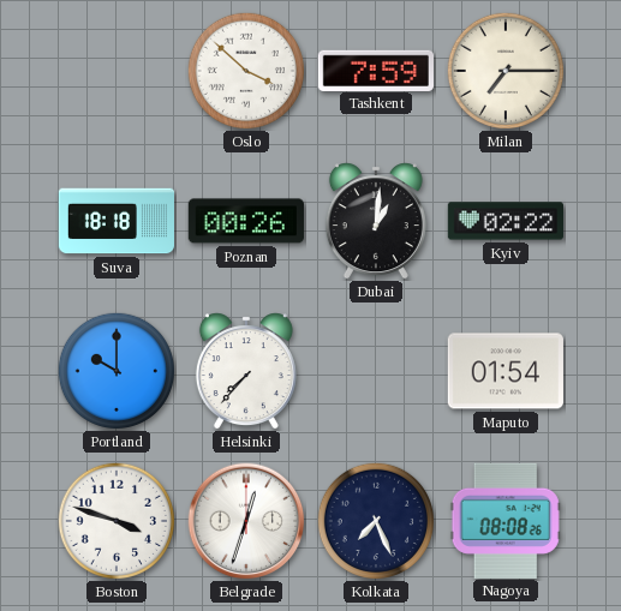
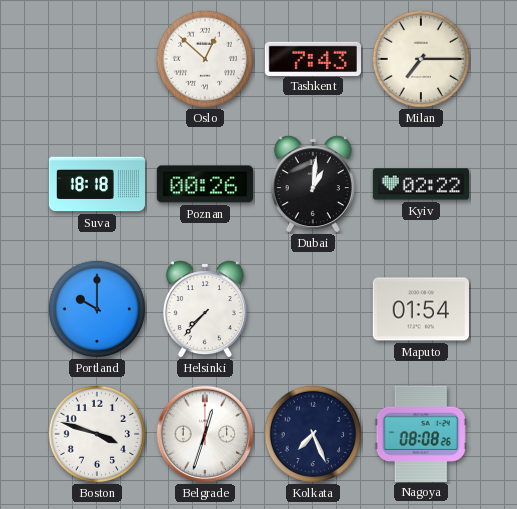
Oslo: 3:52 -> 12:52 (204, 58)
Tashkent: 7:59 -> 7:43 (312, 58)
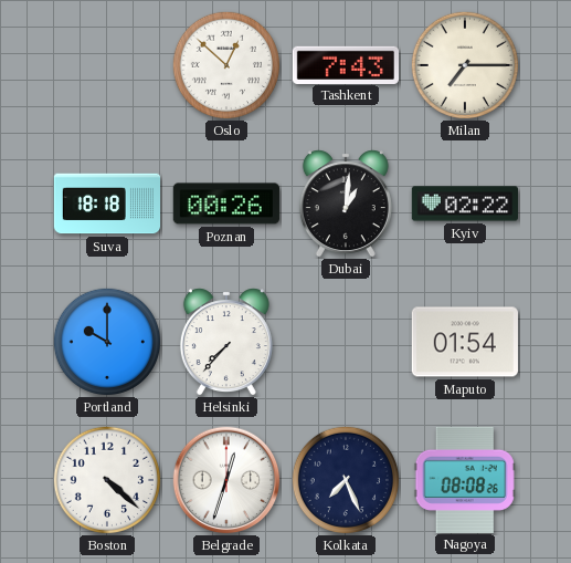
Boston: 3:48 -> 4:22 (106, 479)
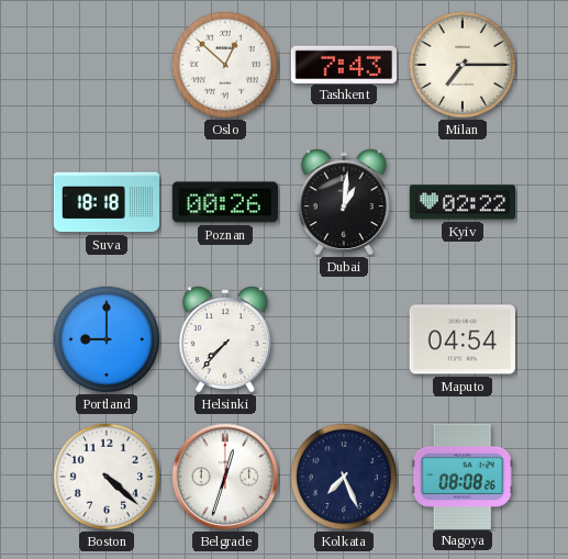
Portland: 10:00 -> 9:00 (105, 338)
Maputo: 01:54 -> 04:54 (461, 339)
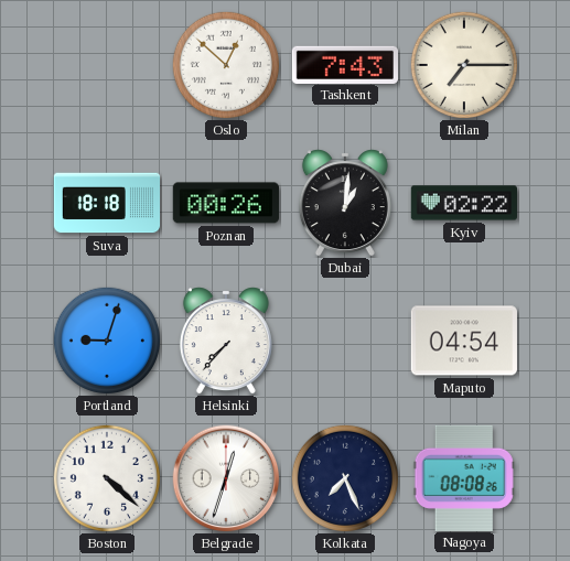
Portland: 9:00 -> 9:03 (106, 339)
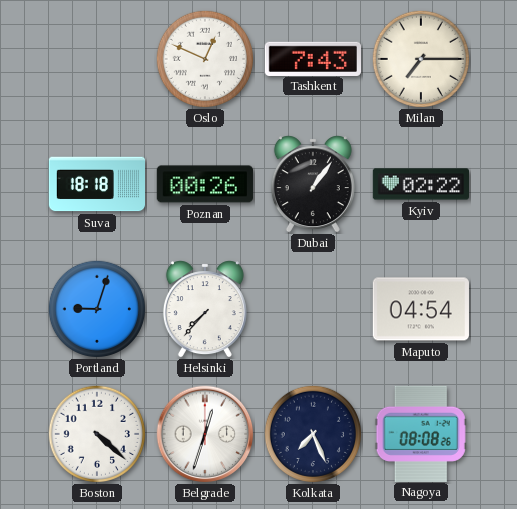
Oslo: 12:52 -> 12:49 (204, 58)
Dubai: 1:01 -> 1:06 (313, 184)
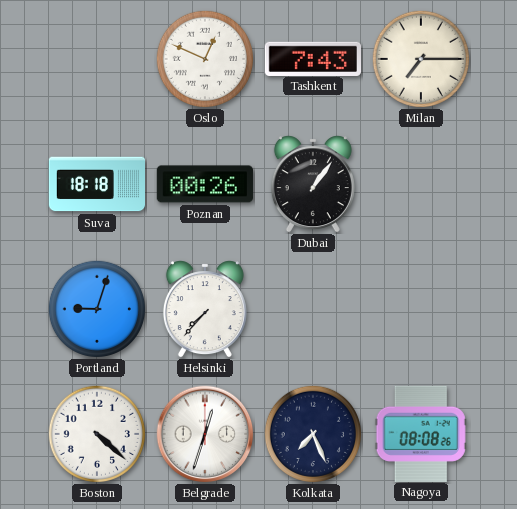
Kyiv: 02:22 -> none (420, 184)
Maputo: 04:54 -> none (420, 309)
